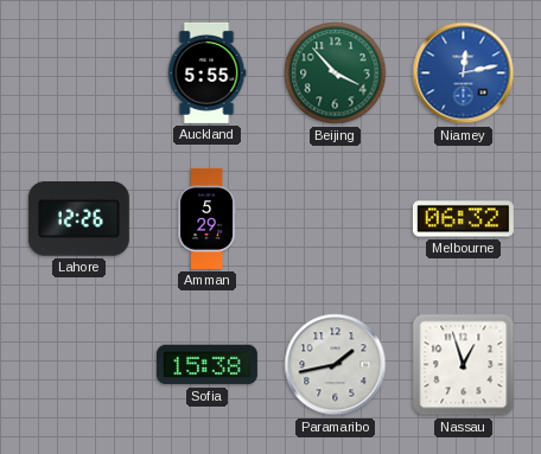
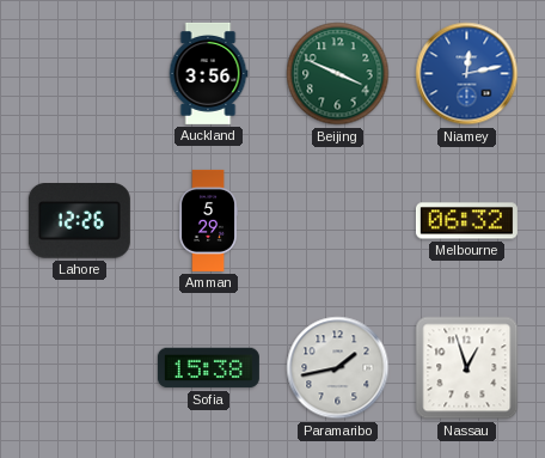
Auckland: 5:55 -> 3:56 (208, 73)
Beijing: 3:53 -> 3:49 (338, 74)
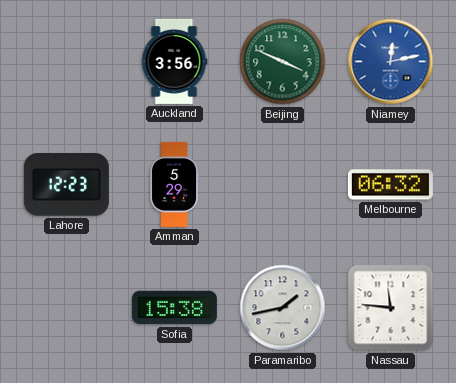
Lahore: 12:26 -> 12:23 (66, 185)
Nassau: 12:57 -> 11:46 (391, 308)
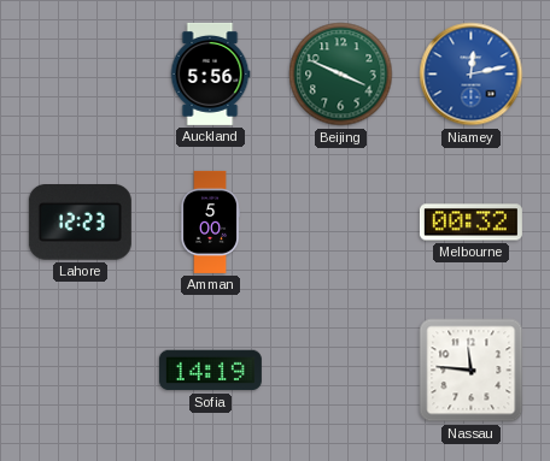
Auckland: 3:56 -> 5:56 (210, 73)
Amman: 5:29 -> 5:00 (210, 221)
Melbourne: 06:32 -> 00:32 (470, 223)
Sofia: 15:38 -> 14:19 (210, 371)
Paramaribo: 1:43 -> none (283, 308)
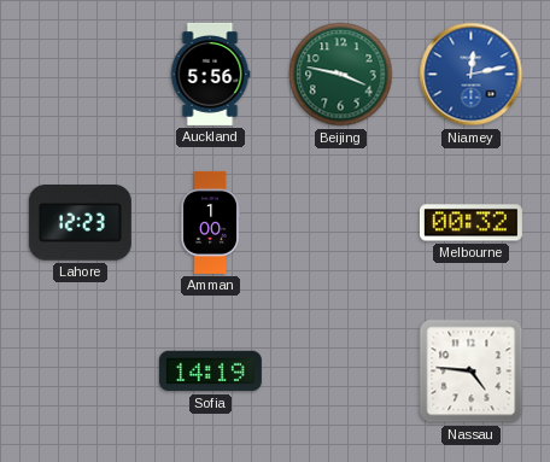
Beijing: 3:49 -> 3:47 (341, 75)
Amman: 5:00 -> 1:00 (210, 222)
Nassau: 11:46 -> 4:46 (472, 372)
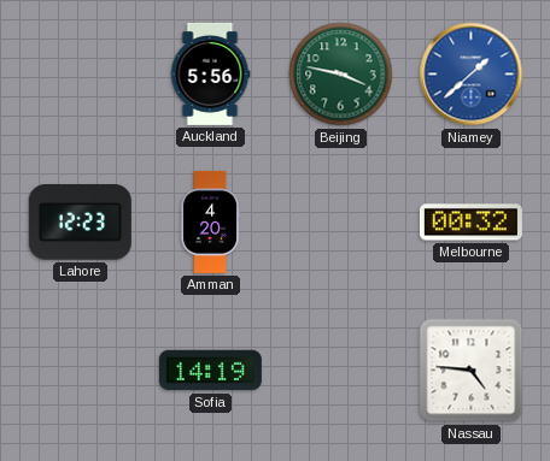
Niamey: 12:13 -> 1:38 (472, 75)
Amman: 1:00 -> 4:20 (210, 221)
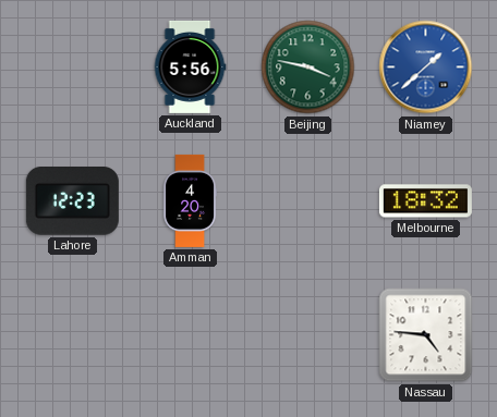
Melbourne: 00:32 -> 18:32 (425, 201)
Sofia: 14:19 -> none (210, 371)
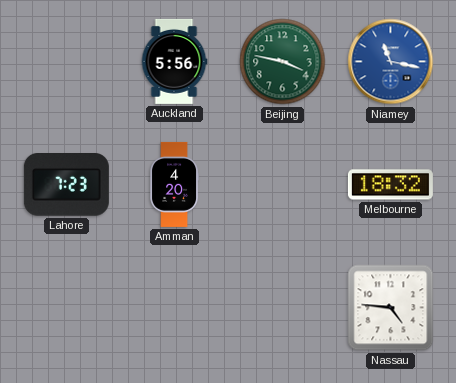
Niamey: 1:38 -> 11:17 (391, 62)
Lahore: 12:23 -> 7:23 (66, 185)
